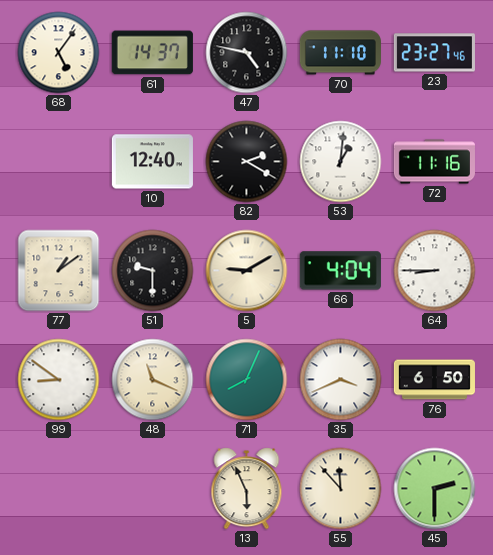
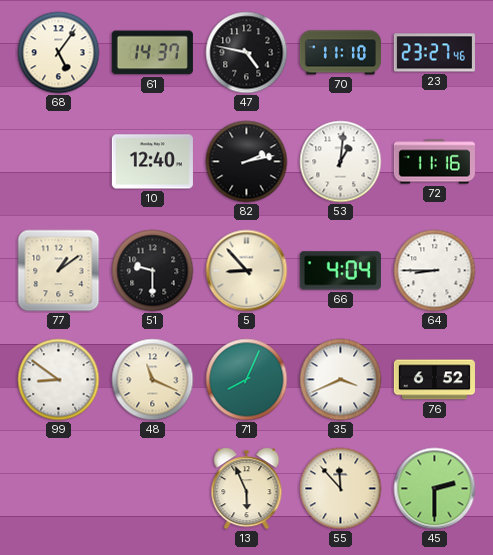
82: 2:20 -> 2:13 (247, 162)
5: 9:10 -> 8:53 (247, 271)
76: 6:50 -> 6:52 (434, 380)
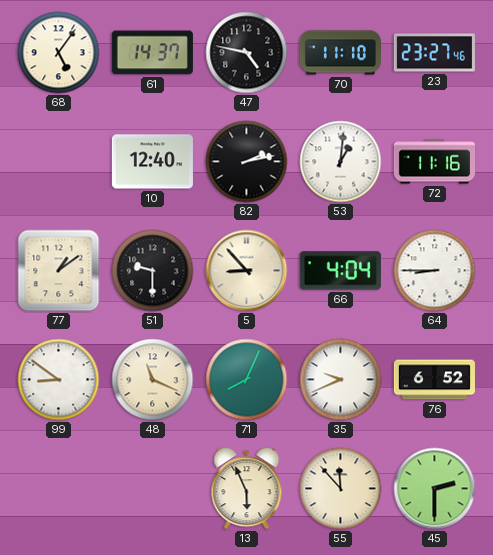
35: 3:41 -> 9:41 (341, 380)
